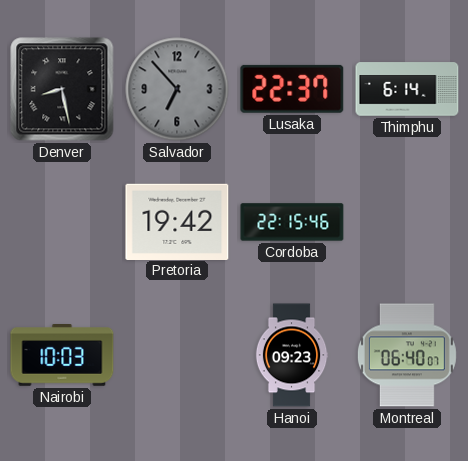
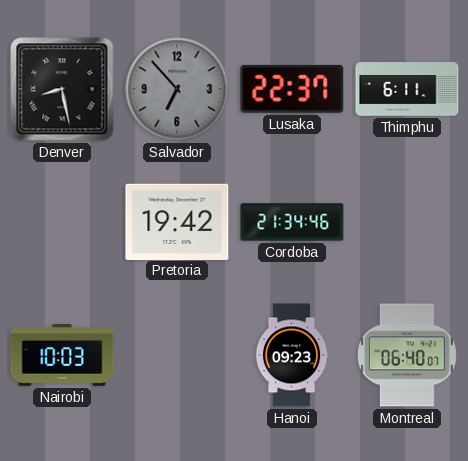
Thimphu: 6:14 -> 6:11 (407, 89)
Cordoba: 22:15 -> 21:34 (292, 222)
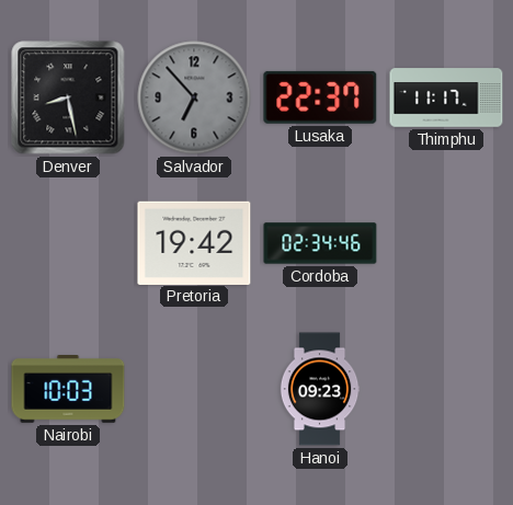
Thimphu: 6:11 -> 11:17 (446, 97)
Cordoba: 21:34 -> 02:34 (320, 243)
Montreal: 06:40 -> none (407, 355)
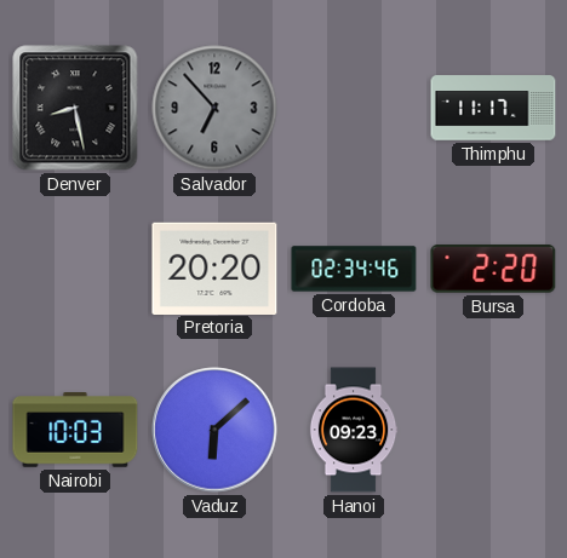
Lusaka: 22:37 -> none (320, 97)
Pretoria: 19:42 -> 20:20 (214, 268)
Bursa: none -> 2:20 (493, 270)
Vaduz: none -> 6:08 (214, 430)
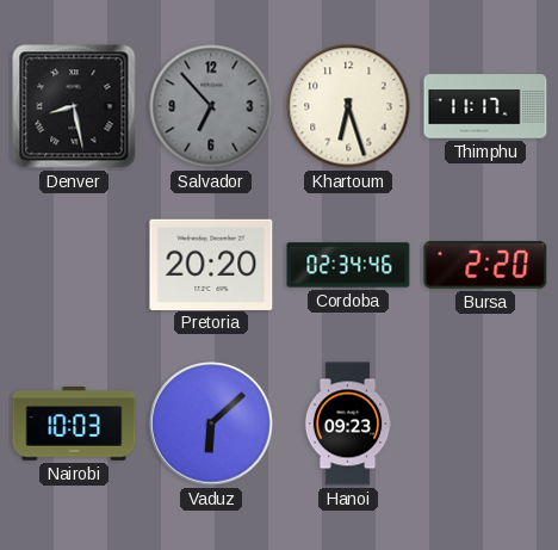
Khartoum: none -> 6:27 (348, 106)
